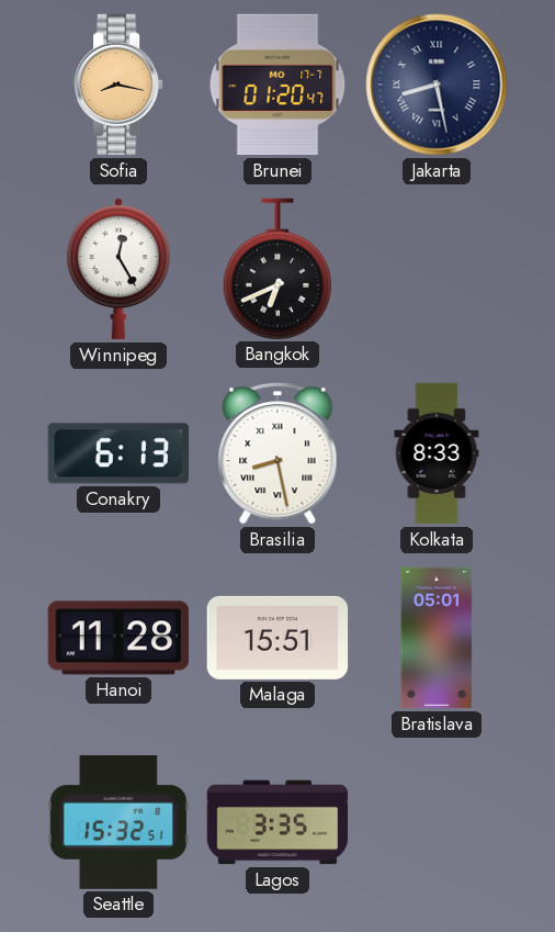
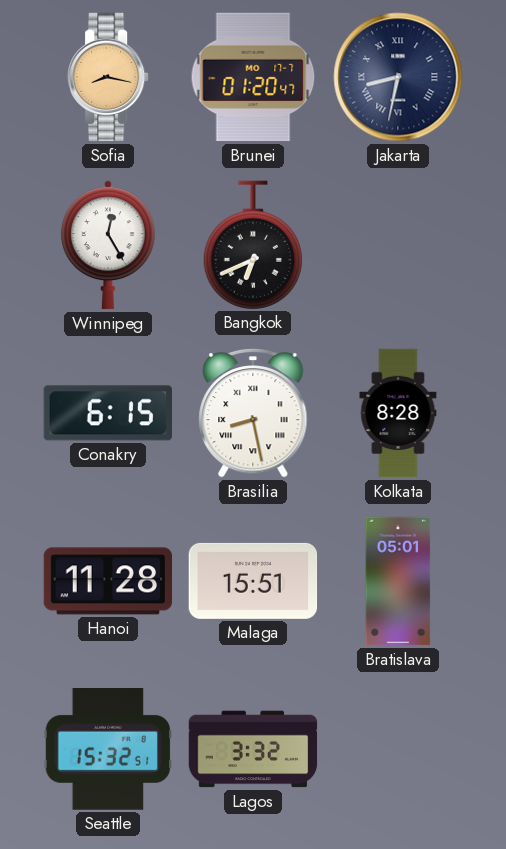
Jakarta: 8:28 -> 8:32 (398, 77)
Conakry: 6:13 -> 6:15 (107, 413)
Kolkata: 8:33 -> 8:28 (398, 413)
Lagos: 3:35 -> 3:32 (253, 749)
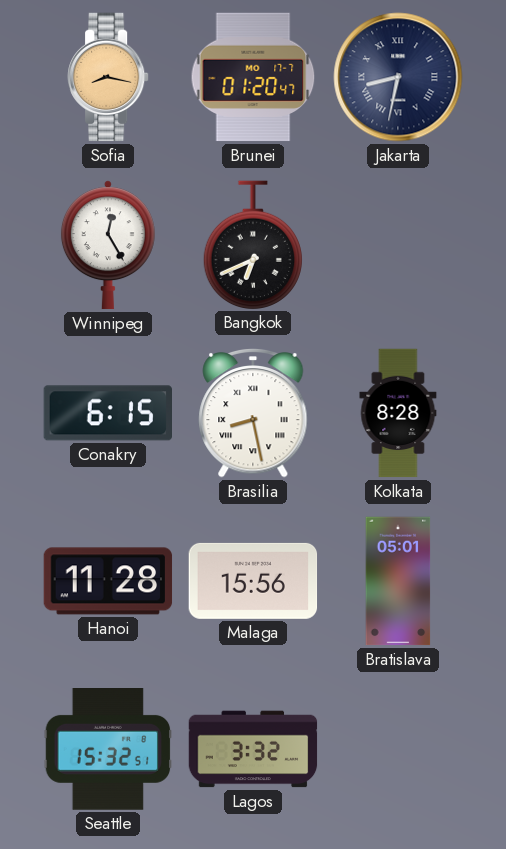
Malaga: 15:51 -> 15:56 (253, 581)
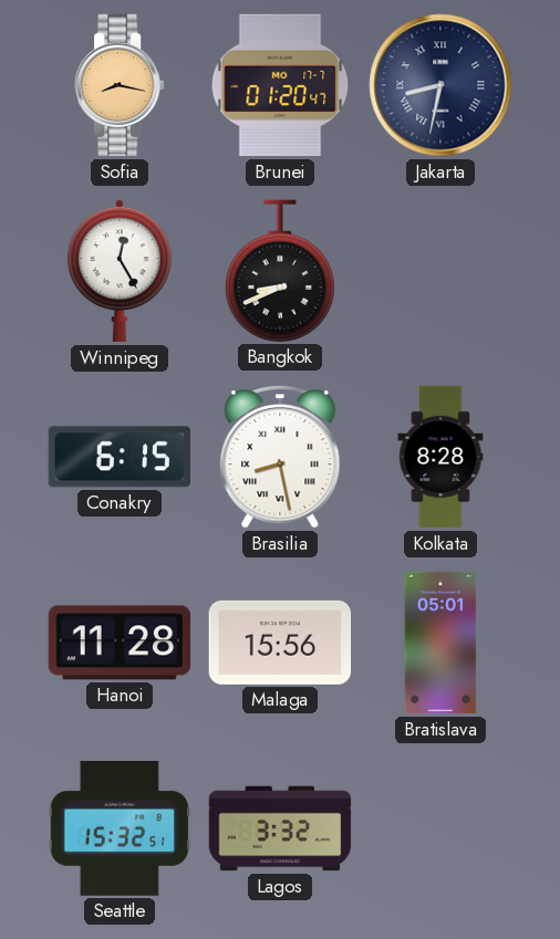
Bangkok: 6:41 -> 8:41 (279, 271)
